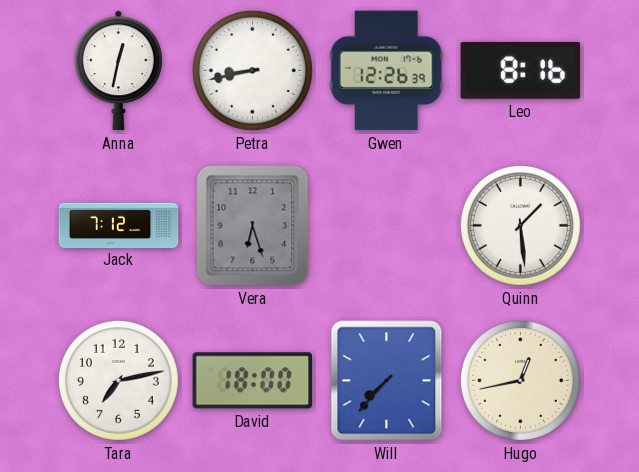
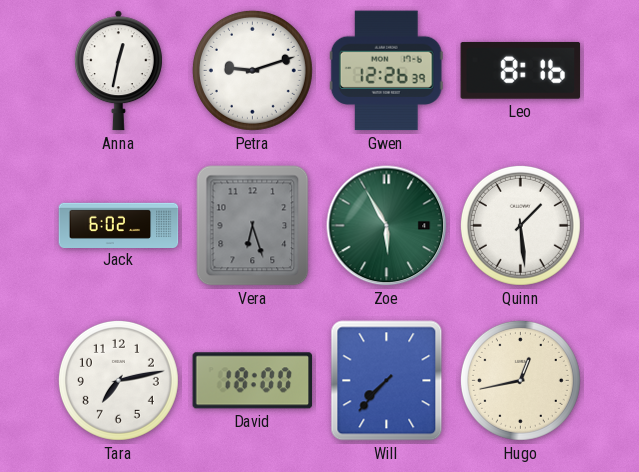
Petra: 8:43 -> 9:12 (252, 70)
Jack: 7:12 -> 6:02 (119, 225)
Zoe: none -> 5:55 (387, 226)
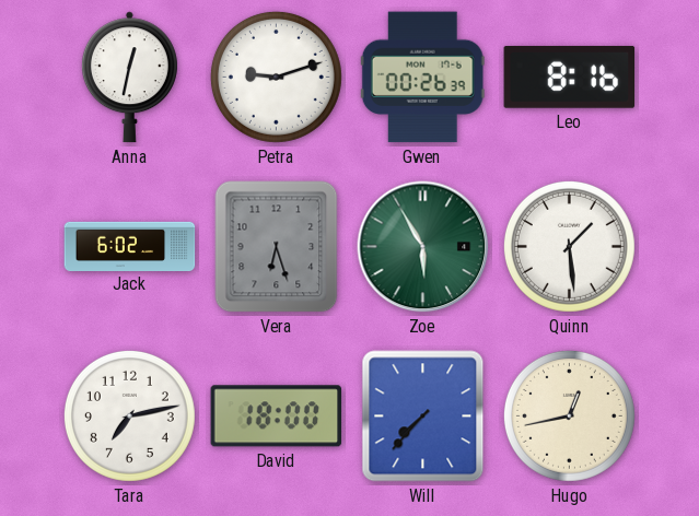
Gwen: 12:26 -> 00:26 (422, 78)
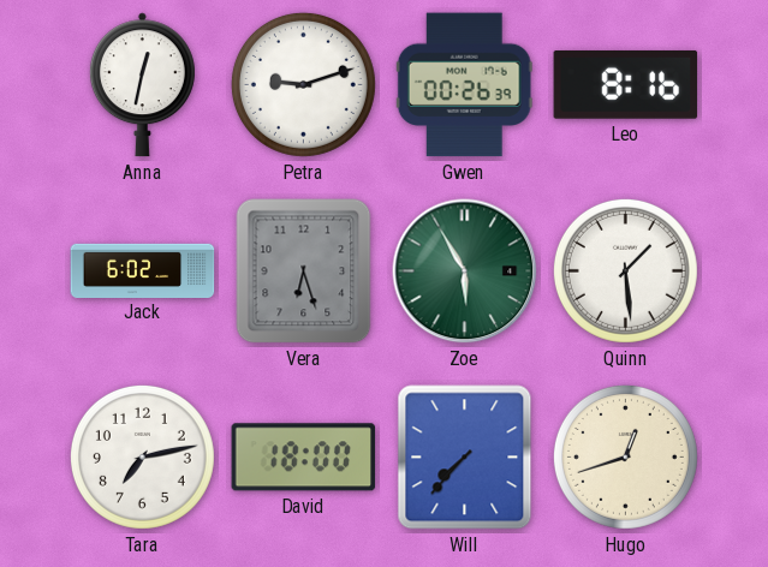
Hugo: 12:43 -> 12:42 (625, 456)
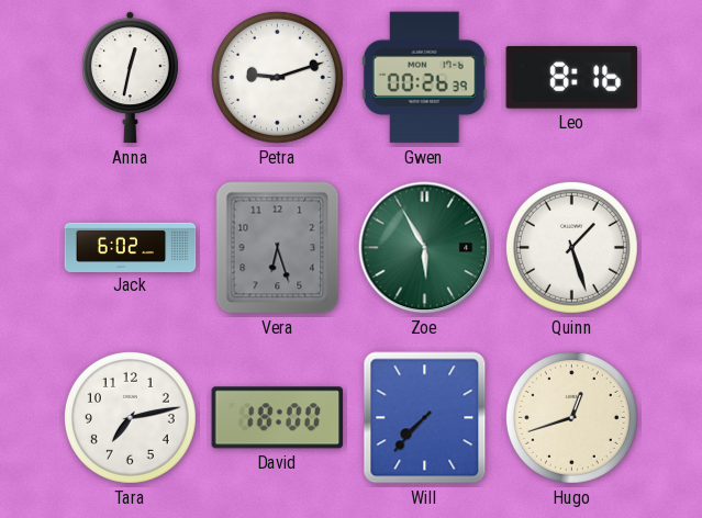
Quinn: 1:29 -> 1:27 (571, 247)
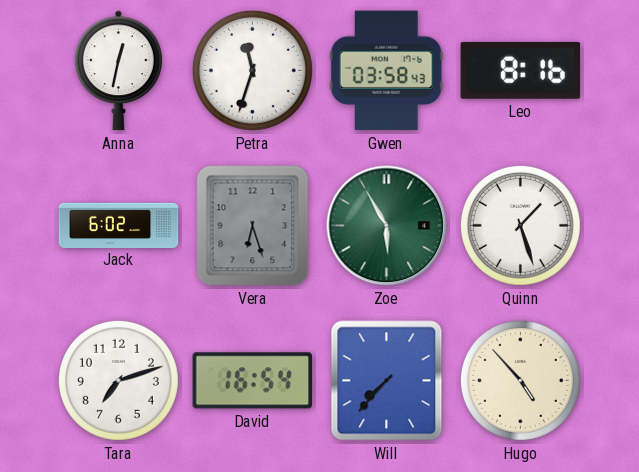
Petra: 9:12 -> 11:33 (252, 70)
Gwen: 00:26 -> 03:58 (386, 71)
Tara: 7:13 -> 7:12 (118, 380)
David: 18:00 -> 16:54 (253, 381)
Hugo: 12:42 -> 4:53 (520, 380)
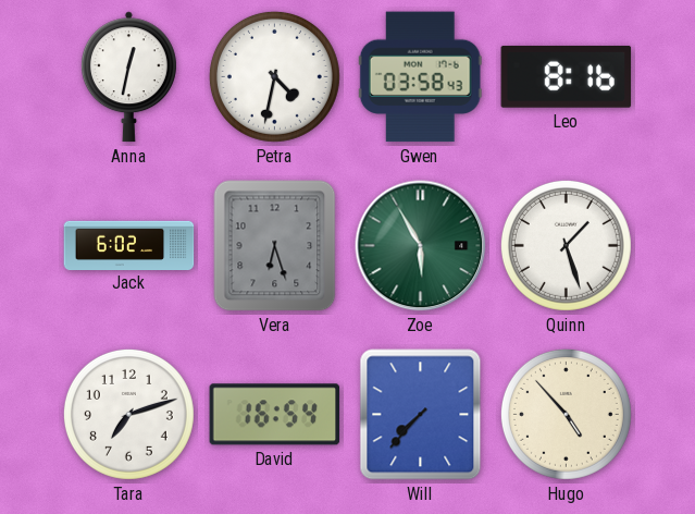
Petra: 11:33 -> 4:32 (274, 76)
